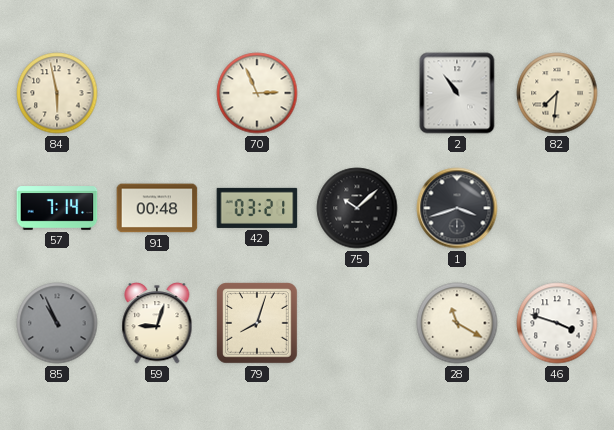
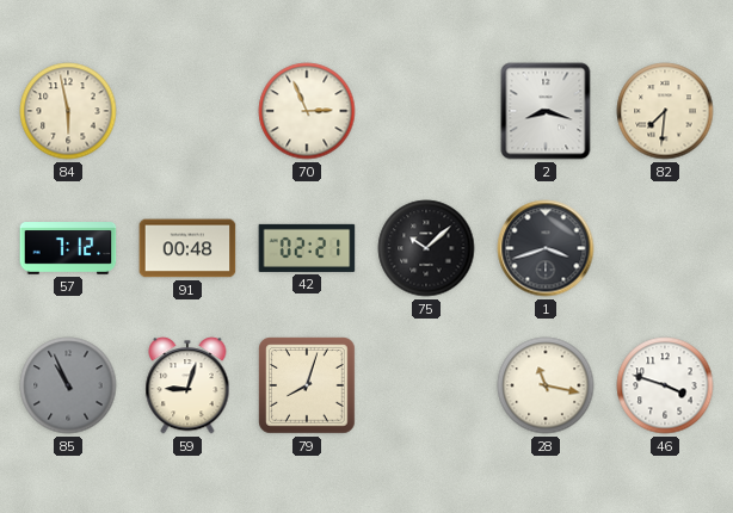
2: 10:54 -> 8:18 (546, 111)
57: 7:14 -> 7:12 (68, 248)
42: 03:21 -> 02:21 (307, 248)
28: 11:20 -> 11:17 (546, 385)
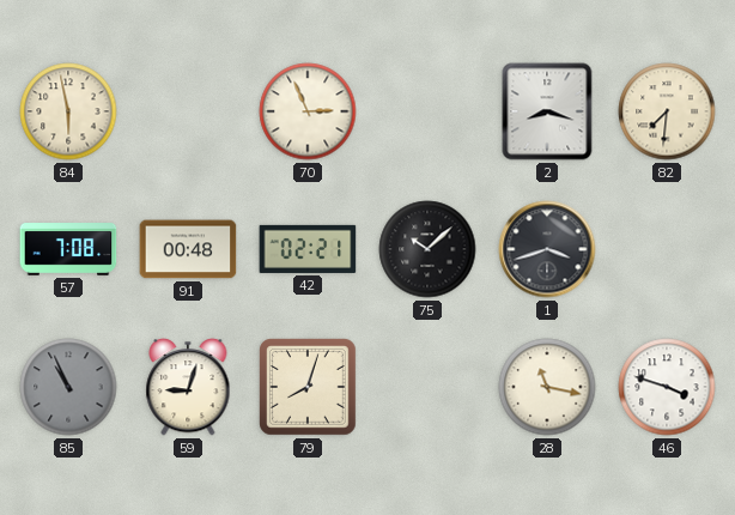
57: 7:12 -> 7:08 (68, 249)
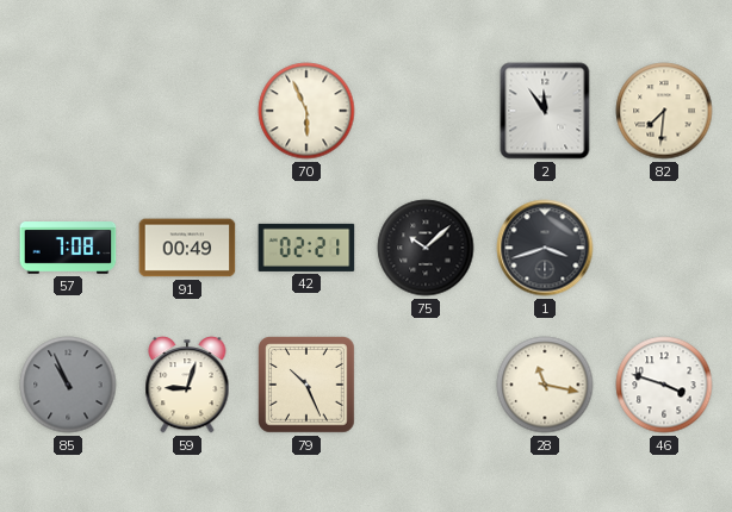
84: 5:58 -> none (68, 111)
70: 2:56 -> 5:56 (306, 111)
2: 8:18 -> 11:54 (545, 111)
91: 00:48 -> 00:49 (187, 248)
79: 8:03 -> 10:26 (306, 385)
